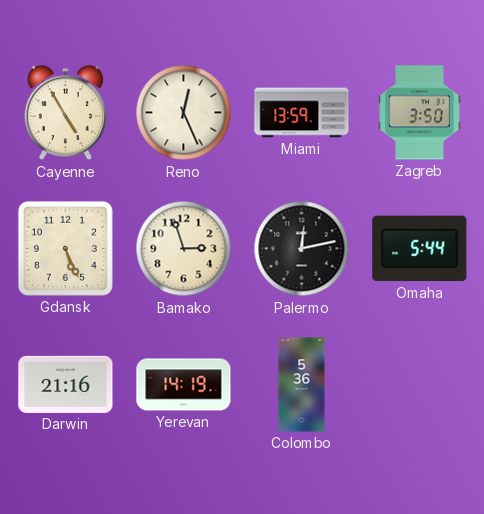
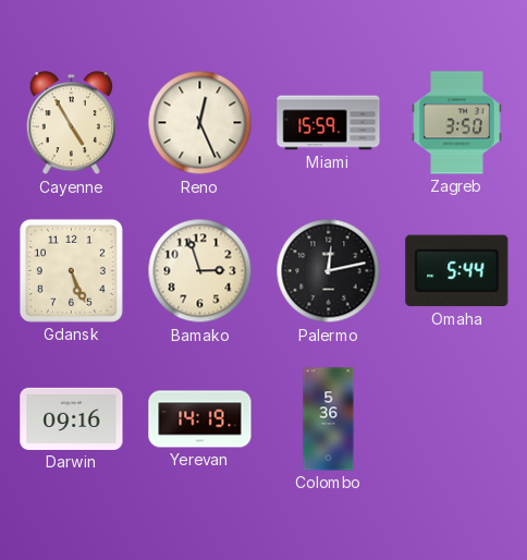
Miami: 13:59 -> 15:59 (329, 123)
Darwin: 21:16 -> 09:16 (72, 418)
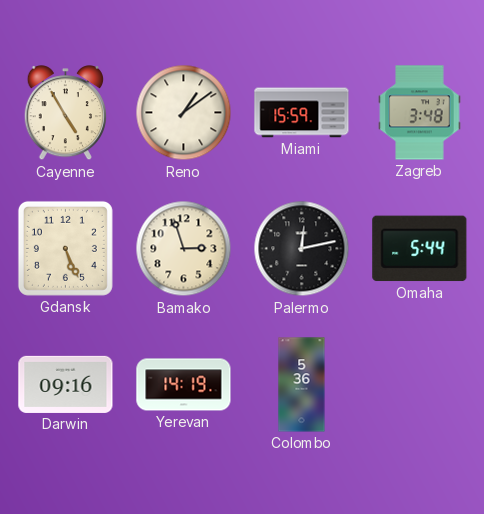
Reno: 12:26 -> 1:09 (184, 113)
Zagreb: 3:50 -> 3:48 (420, 113)
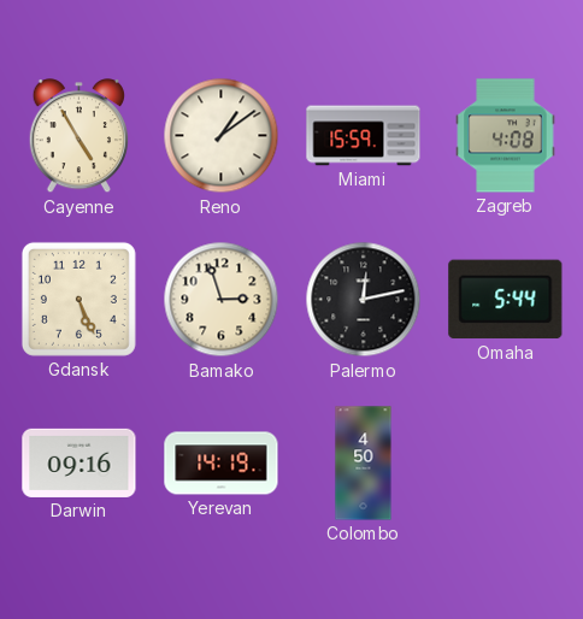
Zagreb: 3:48 -> 4:08 (506, 136)
Colombo: 5:36 -> 4:50 (364, 464)
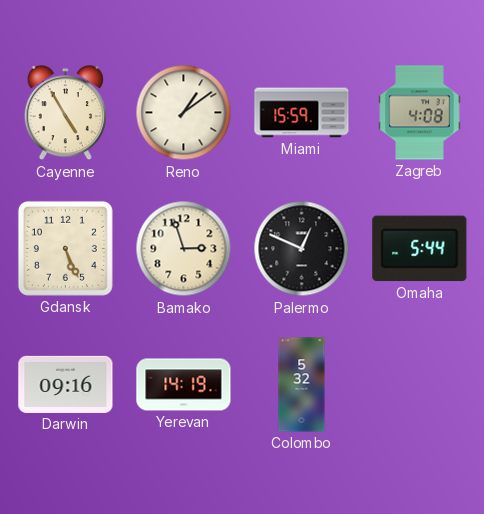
Palermo: 12:13 -> 12:49 (302, 249)
Colombo: 4:50 -> 5:32 (302, 385)
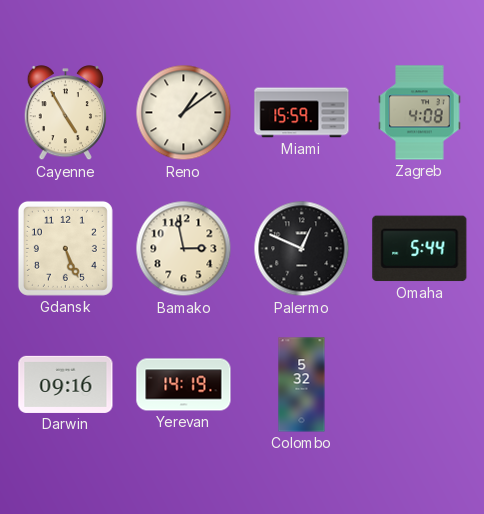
Bamako: 2:57 -> 2:58 (184, 249)
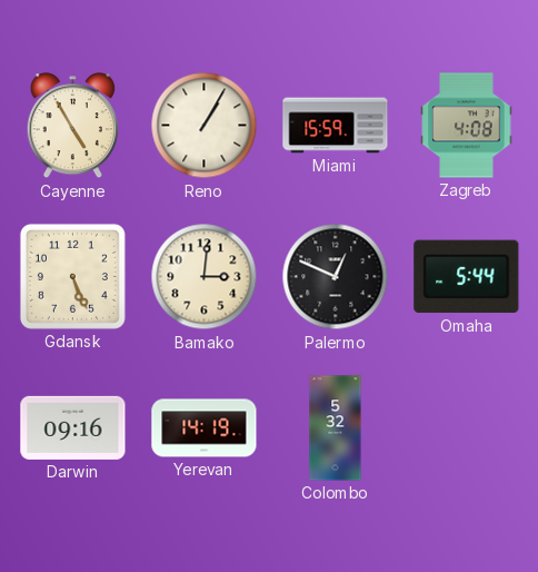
Reno: 1:09 -> 1:05 (205, 126)
Bamako: 2:58 -> 3:01 (205, 277)
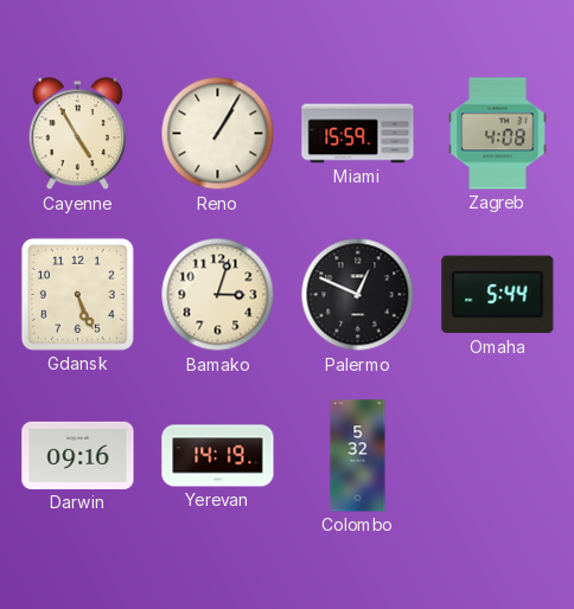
Bamako: 3:01 -> 3:03 (218, 295)
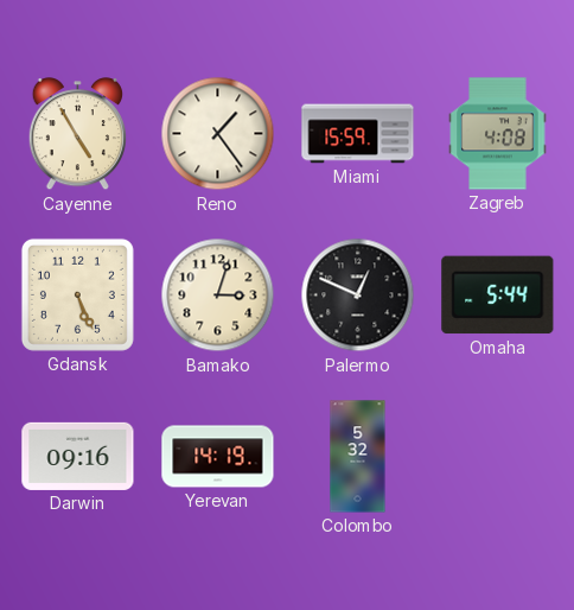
Reno: 1:05 -> 1:24 (218, 134)
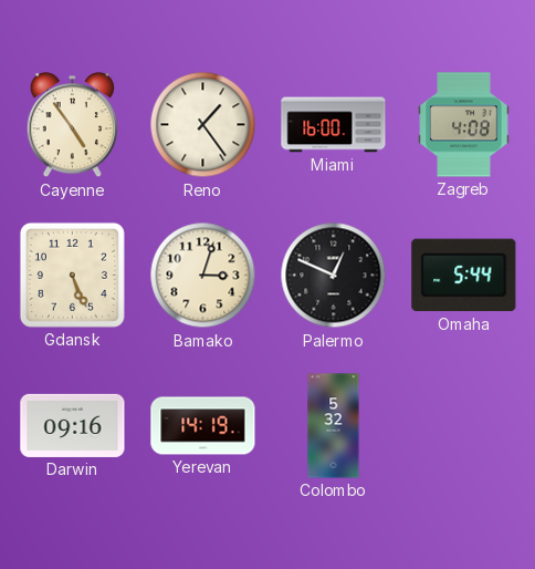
Cayenne: 4:55 -> 4:54 (72, 125)
Miami: 15:59 -> 16:00 (334, 125)
